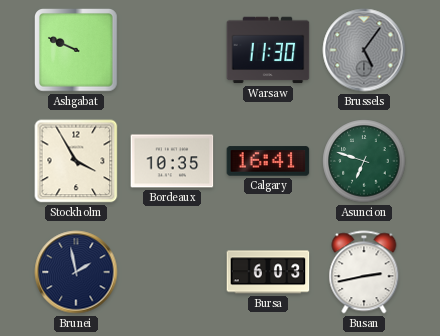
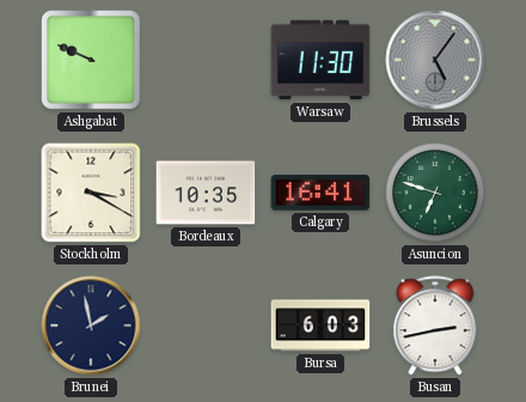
Stockholm: 3:55 -> 3:20 (91, 193)
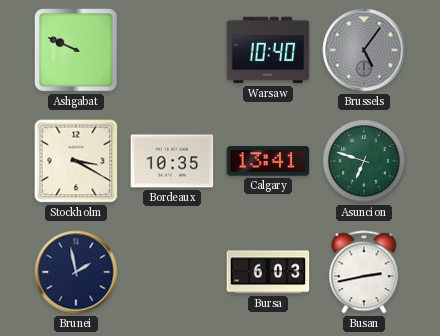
Warsaw: 11:30 -> 10:40 (268, 50)
Calgary: 16:41 -> 13:41 (268, 161)
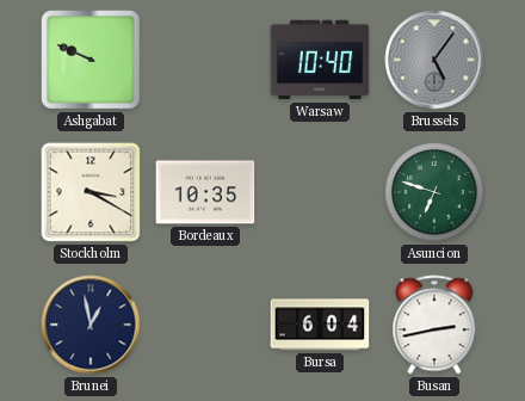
Calgary: 13:41 -> none (268, 161)
Brunei: 1:58 -> 12:58 (91, 325)
Bursa: 6:03 -> 6:04 (320, 325)
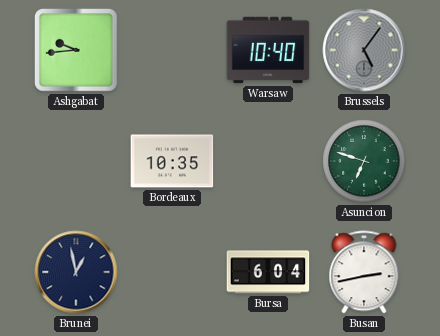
Ashgabat: 9:49 -> 9:44 (77, 51)
Stockholm: 3:20 -> none (91, 192)
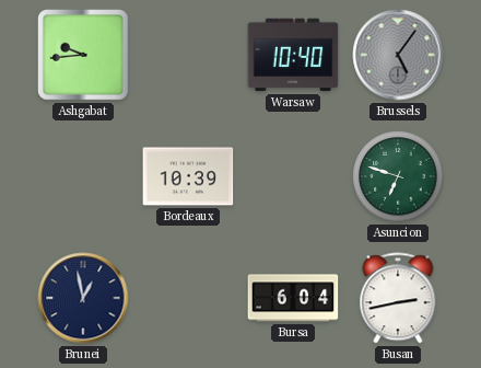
Bordeaux: 10:35 -> 10:39 (188, 176)
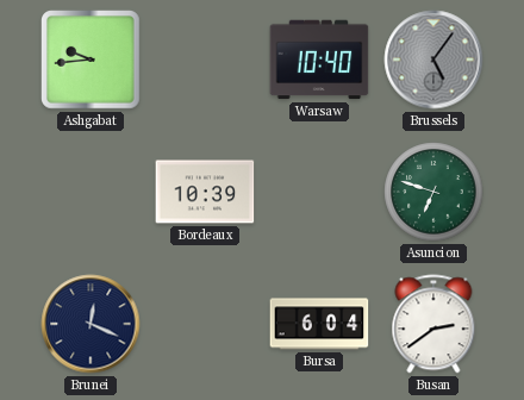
Brunei: 12:58 -> 12:19 (91, 324)
Busan: 2:43 -> 2:39 (433, 324)
